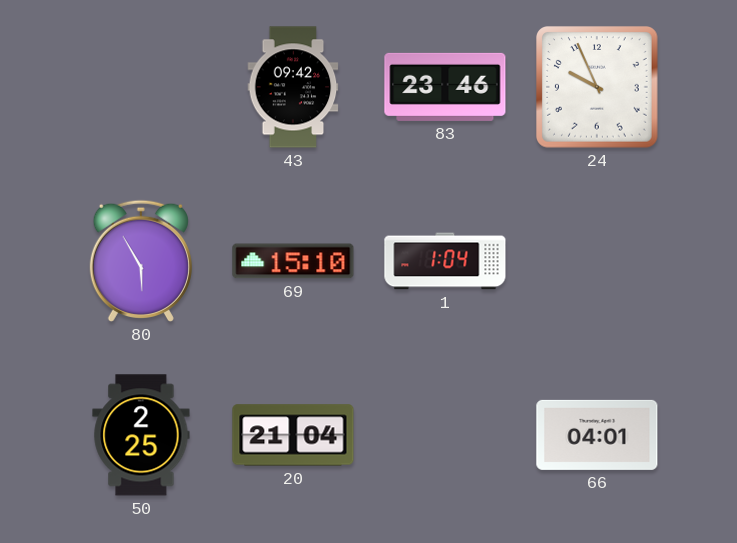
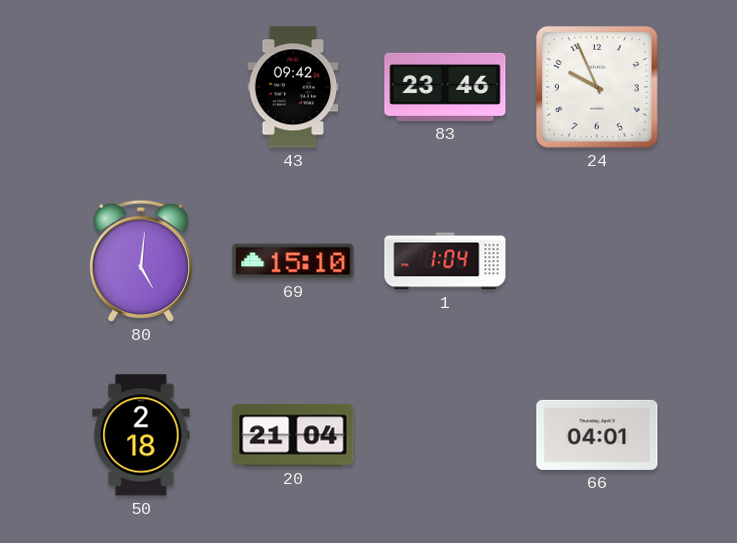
80: 5:55 -> 5:01 (141, 261)
50: 2:25 -> 2:18 (141, 435)
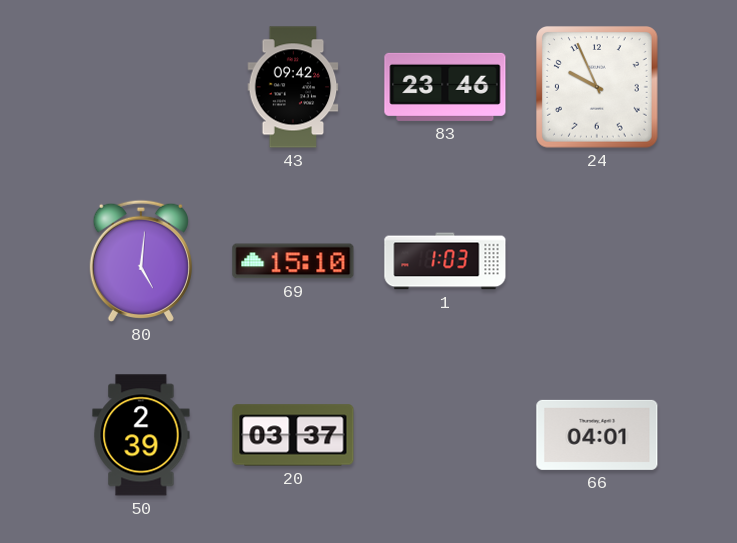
1: 1:04 -> 1:03 (445, 261)
50: 2:18 -> 2:39 (141, 435)
20: 21:04 -> 03:37 (293, 435)
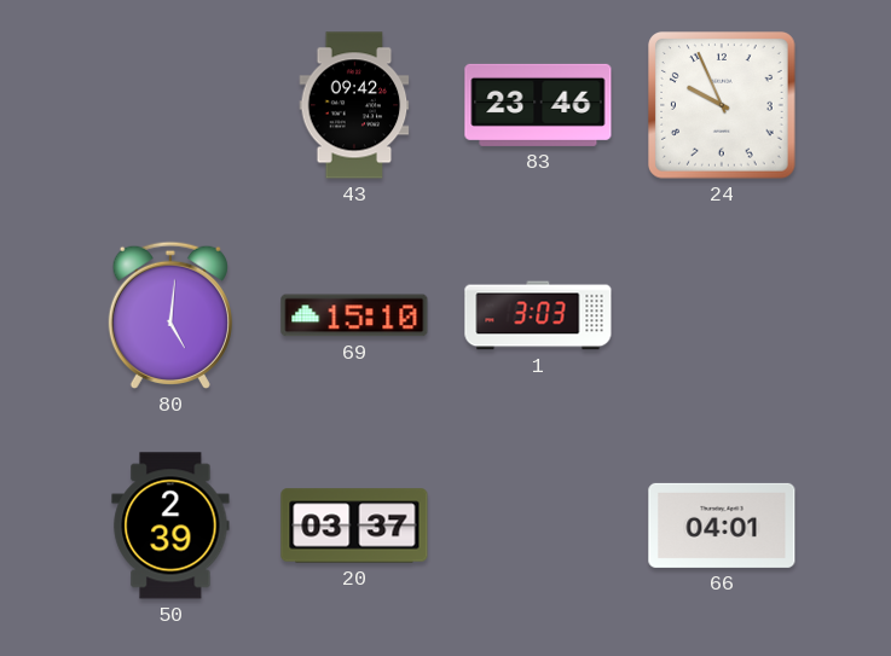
1: 1:03 -> 3:03 (538, 315)
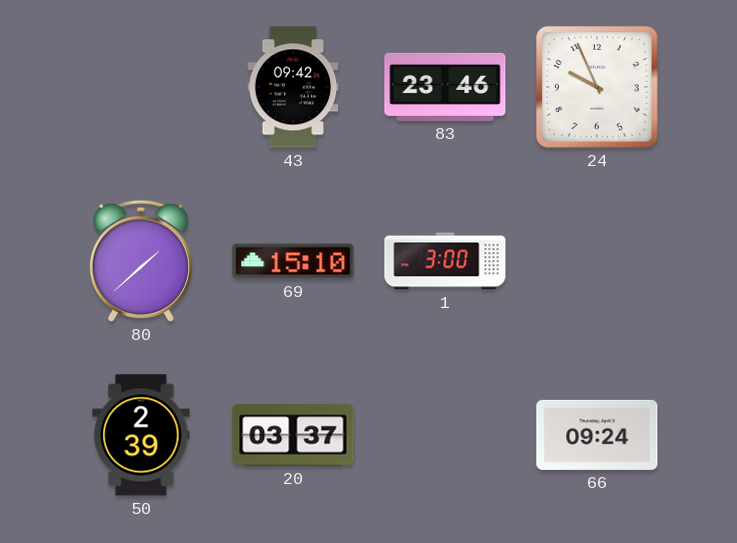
80: 5:01 -> 1:38 (141, 261)
1: 3:03 -> 3:00 (445, 261)
66: 04:01 -> 09:24 (597, 435)
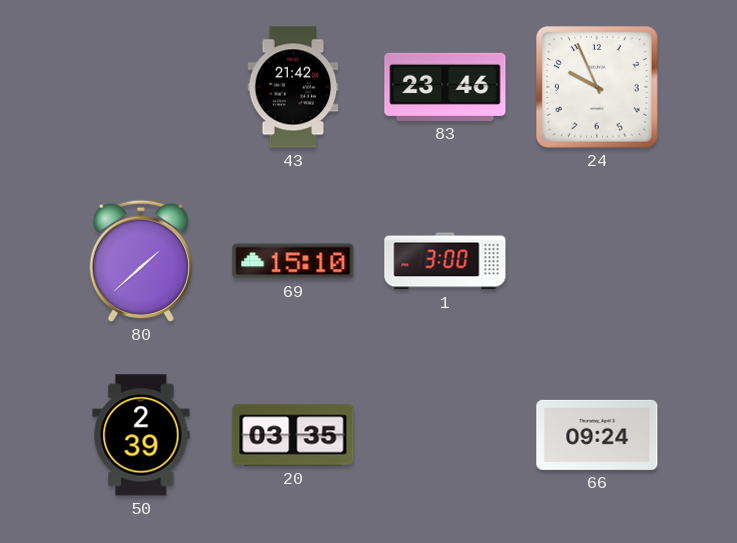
43: 09:42 -> 21:42 (293, 87)
20: 03:37 -> 03:35 (293, 435)
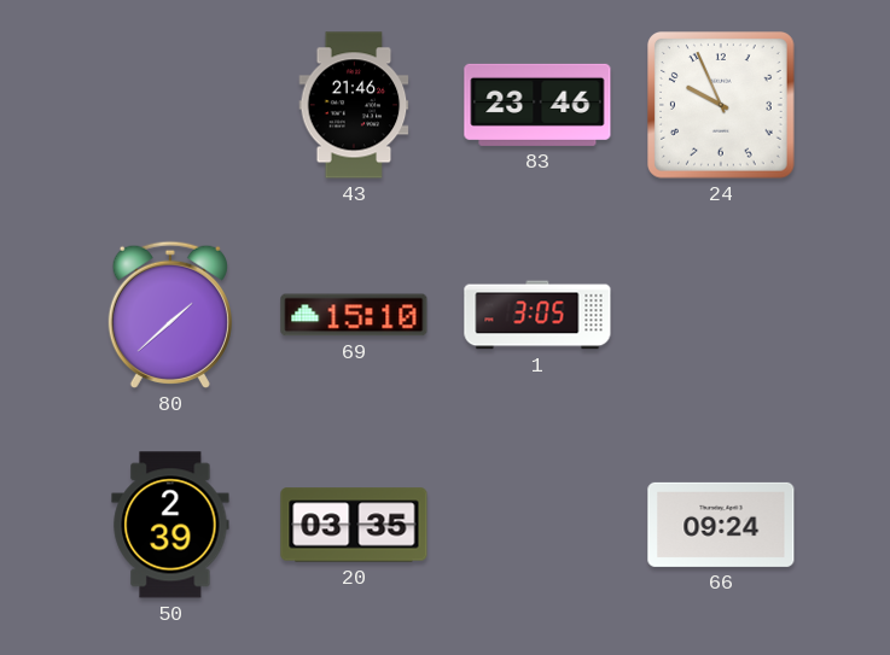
43: 21:42 -> 21:46 (354, 105)
1: 3:00 -> 3:05 (537, 315)
